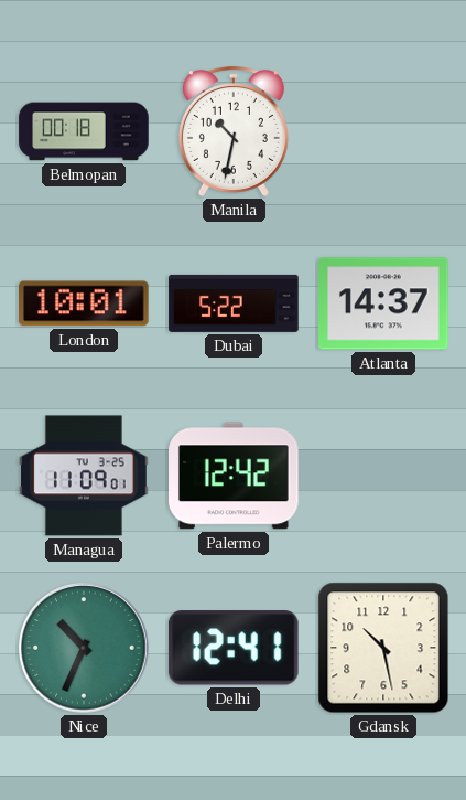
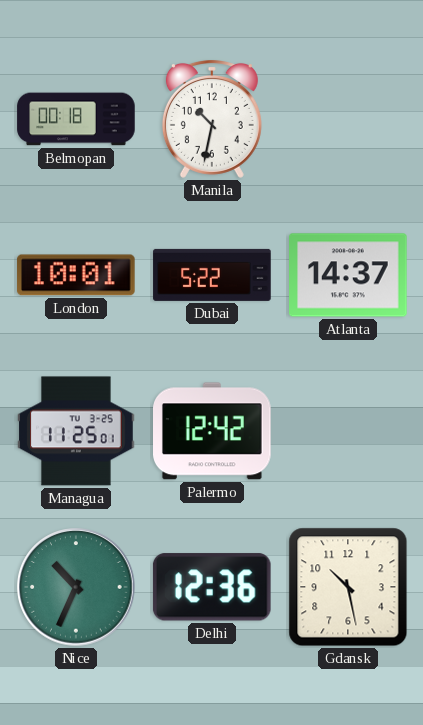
Managua: 11:09 -> 11:25 (76, 431)
Delhi: 12:41 -> 12:36 (212, 587)
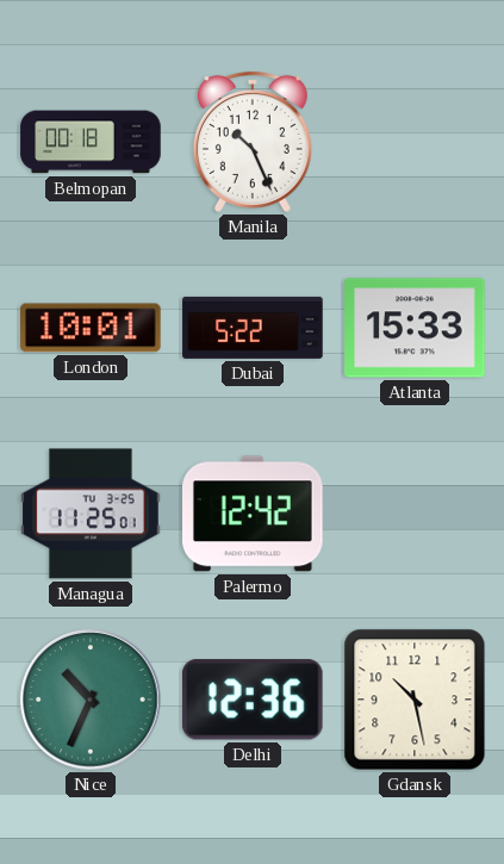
Manila: 10:32 -> 10:26 (253, 143)
Atlanta: 14:37 -> 15:33 (415, 328)
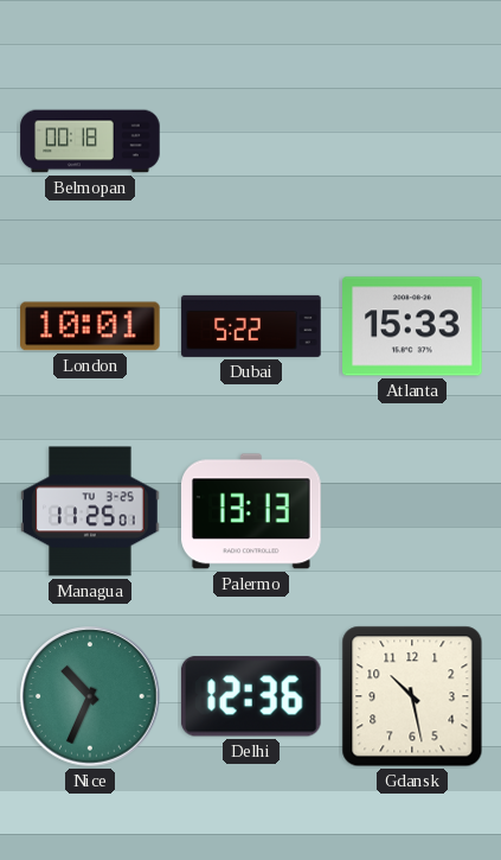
Manila: 10:26 -> none (253, 143)
Palermo: 12:42 -> 13:13 (252, 511)
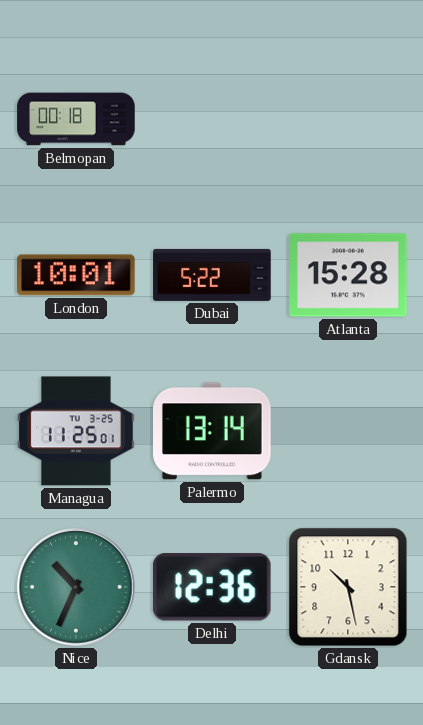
Atlanta: 15:33 -> 15:28 (348, 275)
Palermo: 13:13 -> 13:14 (213, 431)
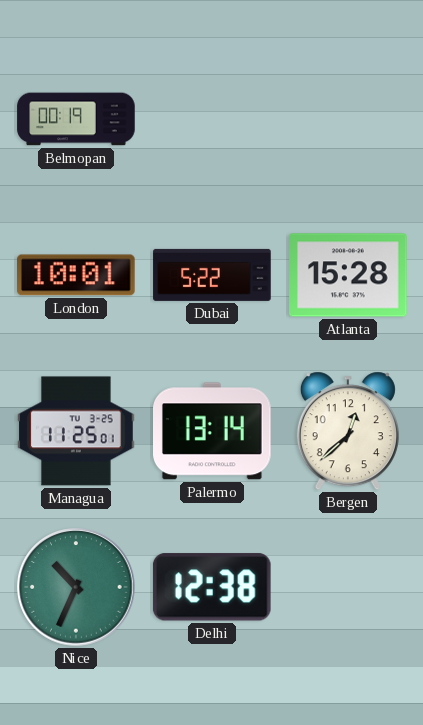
Belmopan: 00:18 -> 00:19 (76, 119)
Bergen: none -> 12:38 (348, 431)
Delhi: 12:36 -> 12:38 (212, 587)
Gdansk: 10:28 -> none (348, 587)
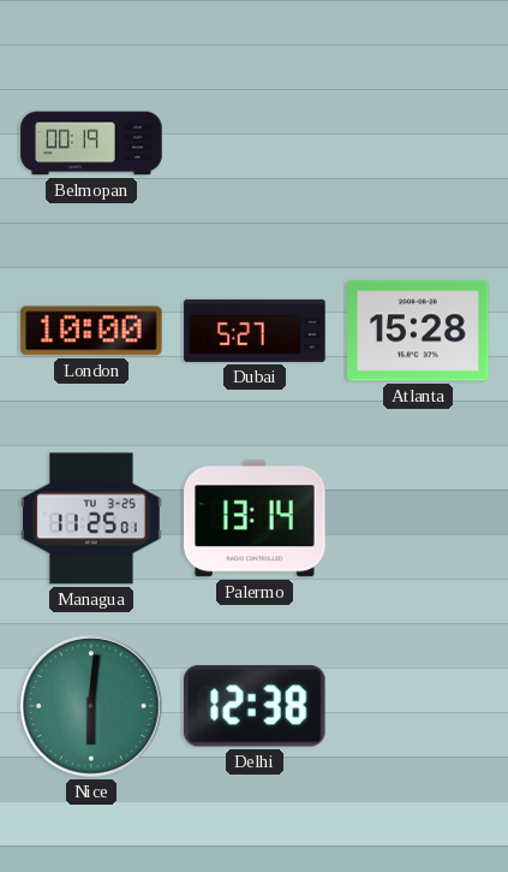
London: 10:01 -> 10:00 (91, 331)
Dubai: 5:22 -> 5:27 (255, 331)
Bergen: 12:38 -> none (348, 431)
Nice: 10:34 -> 6:01 (91, 706)
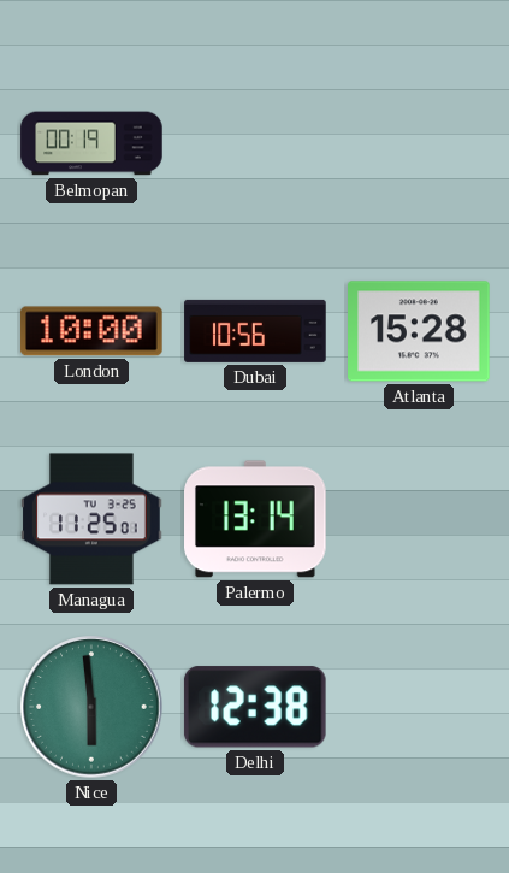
Dubai: 5:27 -> 10:56 (255, 331)
Nice: 6:01 -> 5:59 (91, 707)
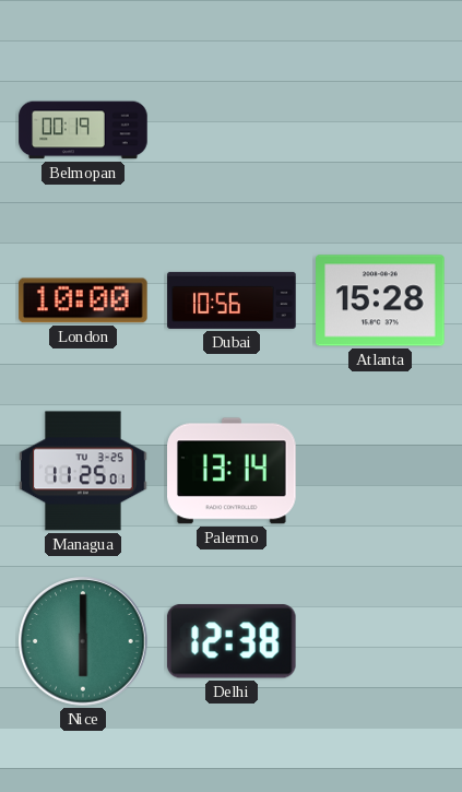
Nice: 5:59 -> 6:00 (83, 641)
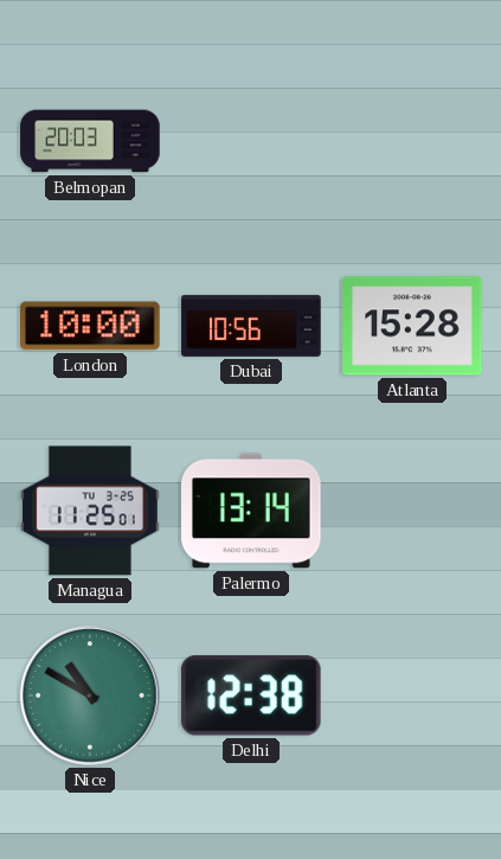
Belmopan: 00:19 -> 20:03 (90, 141)
Nice: 6:00 -> 10:50 (90, 695)
